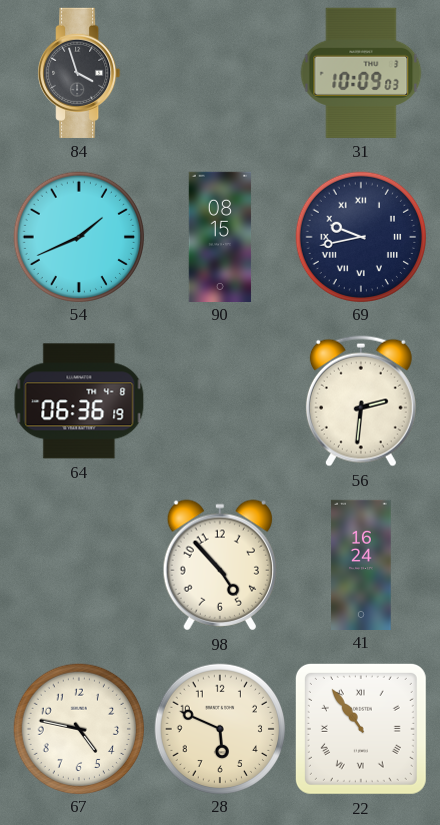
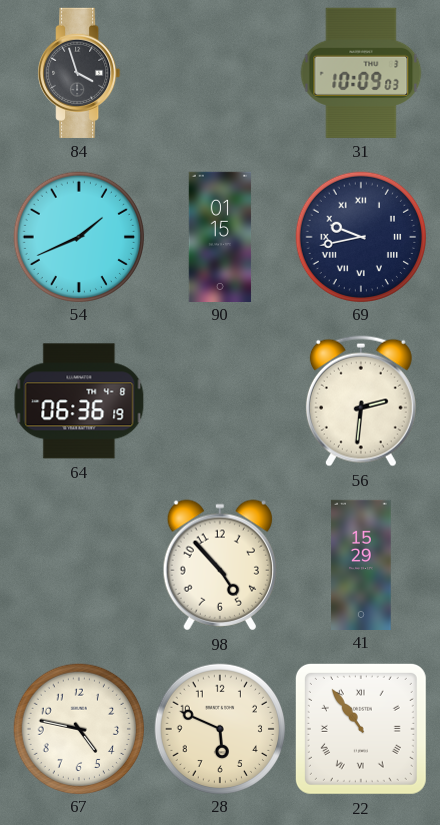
90: 08:15 -> 01:15 (220, 236)
41: 16:24 -> 15:29 (361, 564)
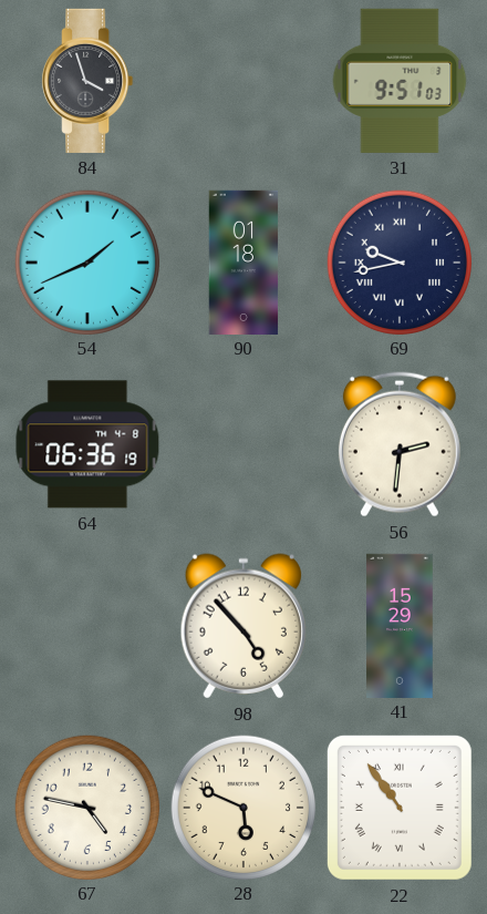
31: 10:09 -> 9:51 (400, 81)
90: 01:15 -> 01:18 (244, 261)
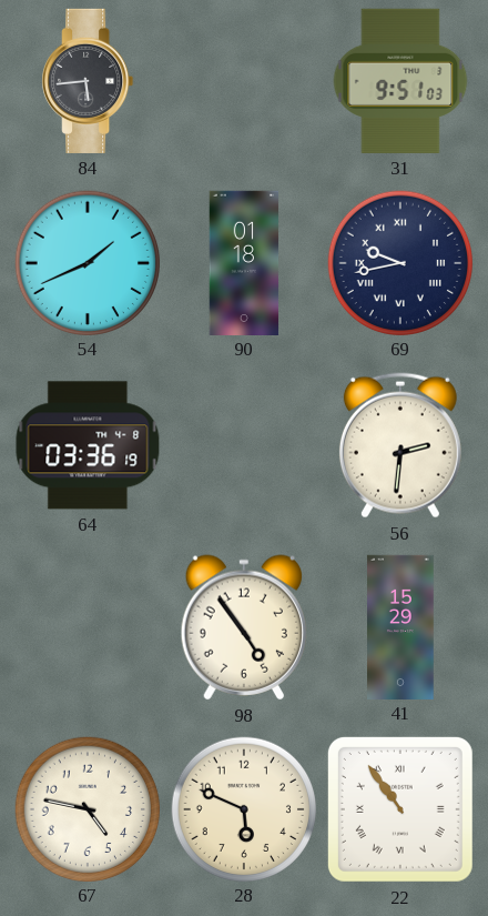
84: 3:57 -> 5:44 (88, 81)
64: 06:36 -> 03:36 (88, 445)
98: 4:53 -> 4:54 (243, 627)
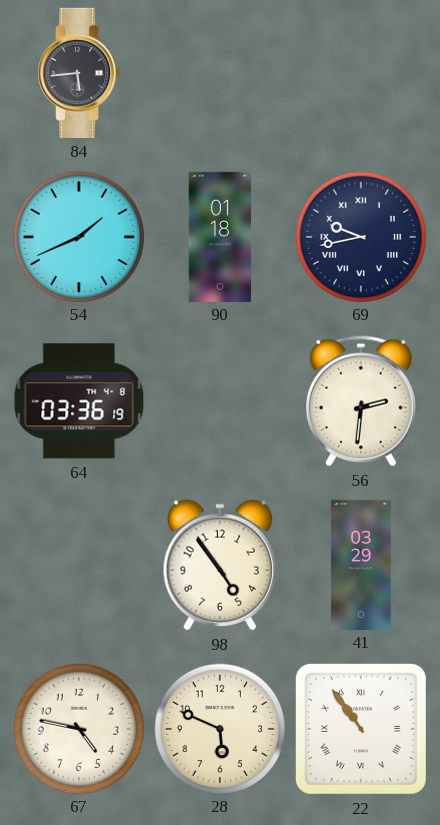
31: 9:51 -> none (400, 81)
41: 15:29 -> 03:29 (361, 564)
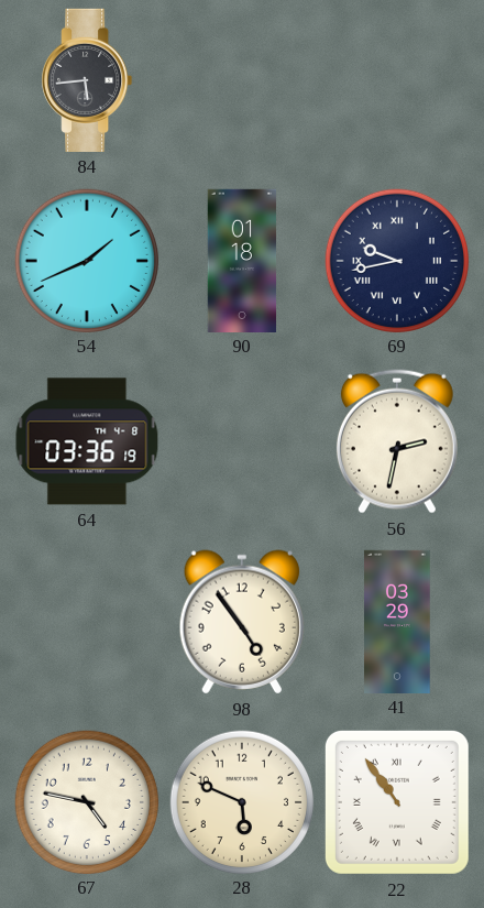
56: 2:31 -> 2:32 (397, 441)
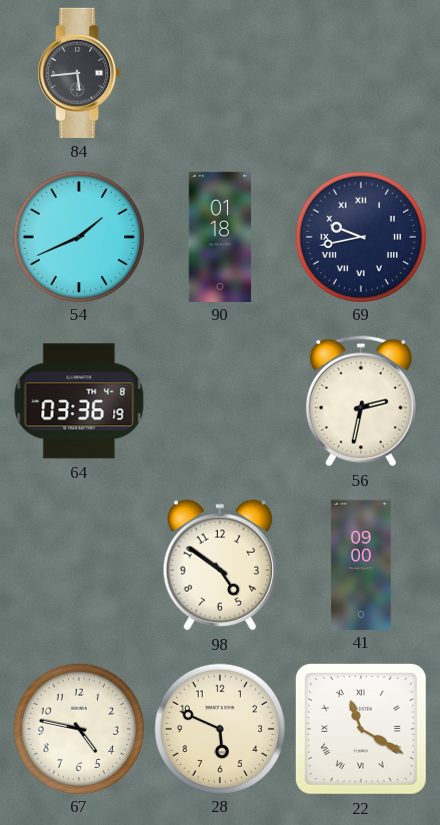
98: 4:54 -> 4:51 (219, 565)
41: 03:29 -> 09:00 (361, 564)
22: 10:54 -> 11:20 (361, 729)
